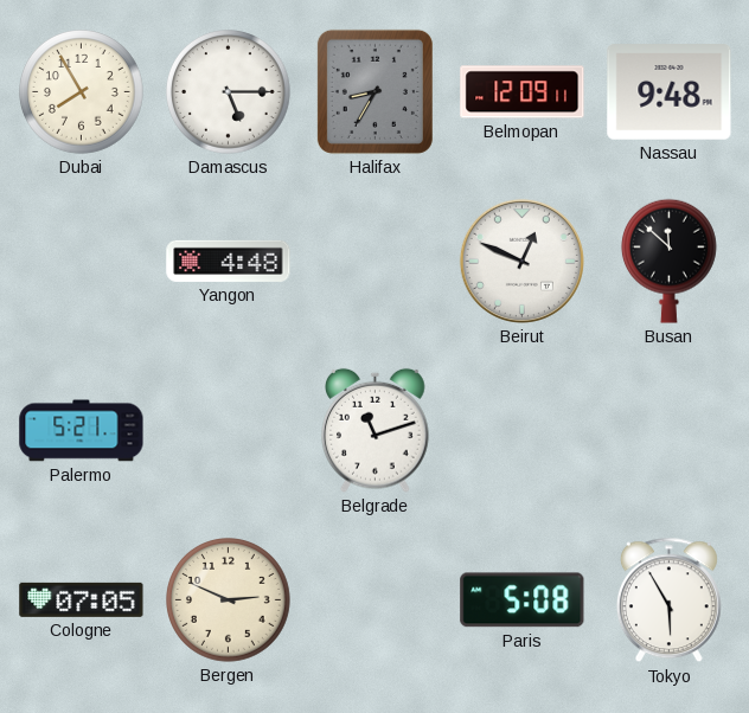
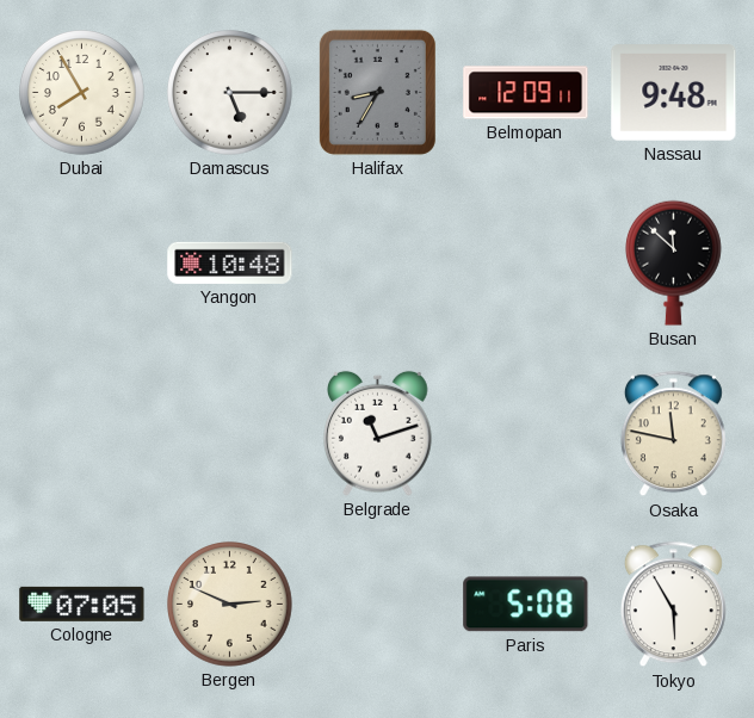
Yangon: 4:48 -> 10:48 (230, 262)
Beirut: 12:49 -> none (521, 261)
Palermo: 5:21 -> none (82, 431)
Osaka: none -> 11:47 (673, 434)
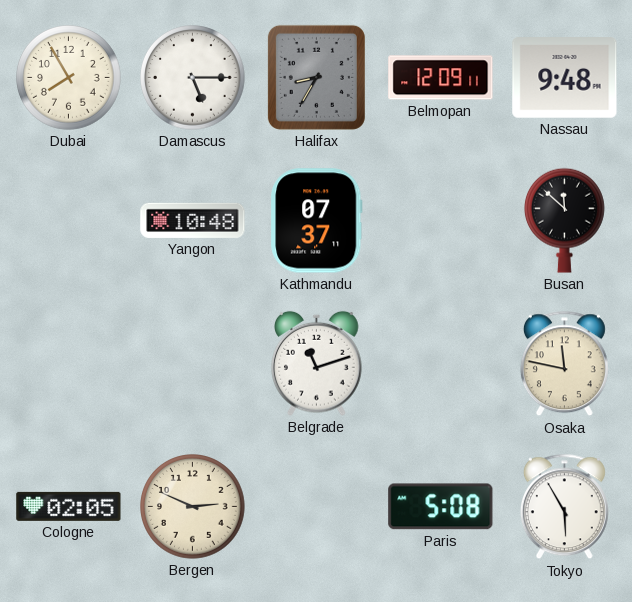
Kathmandu: none -> 07:37 (317, 221)
Cologne: 07:05 -> 02:05 (69, 506)
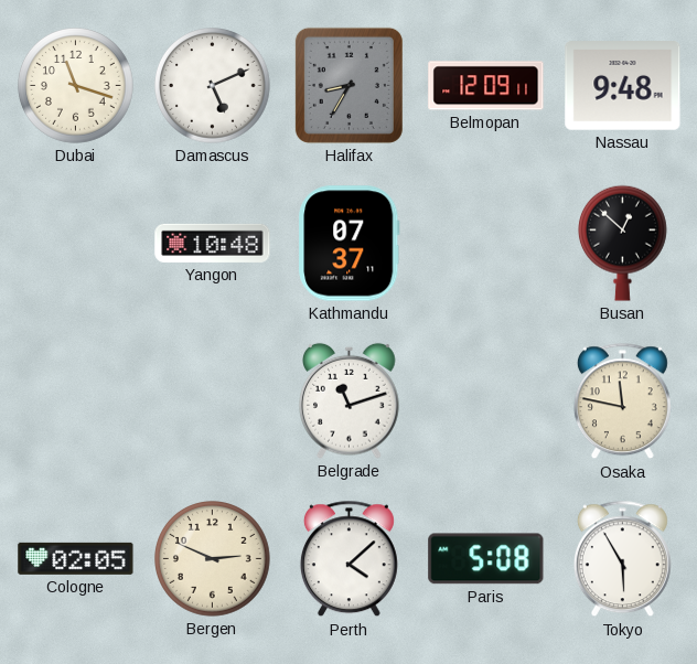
Dubai: 7:55 -> 11:18 (76, 86)
Damascus: 5:15 -> 5:11 (213, 86)
Busan: 11:52 -> 12:52 (622, 243)
Perth: none -> 4:08 (349, 559)
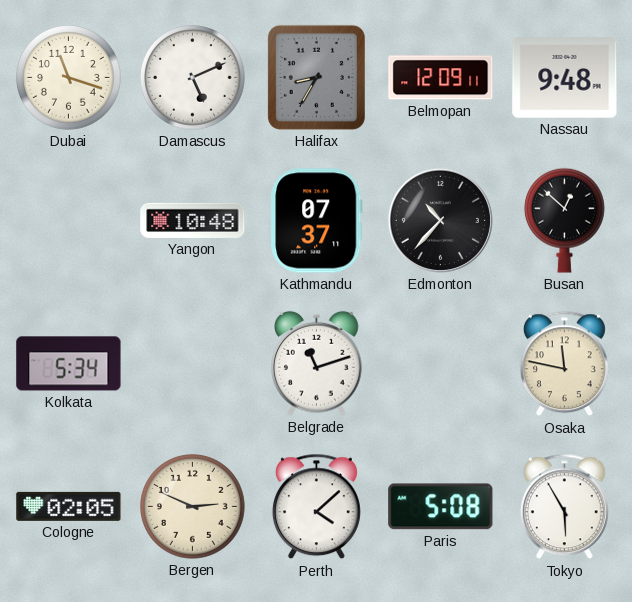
Edmonton: none -> 10:37 (440, 220)
Kolkata: none -> 5:34 (69, 364)
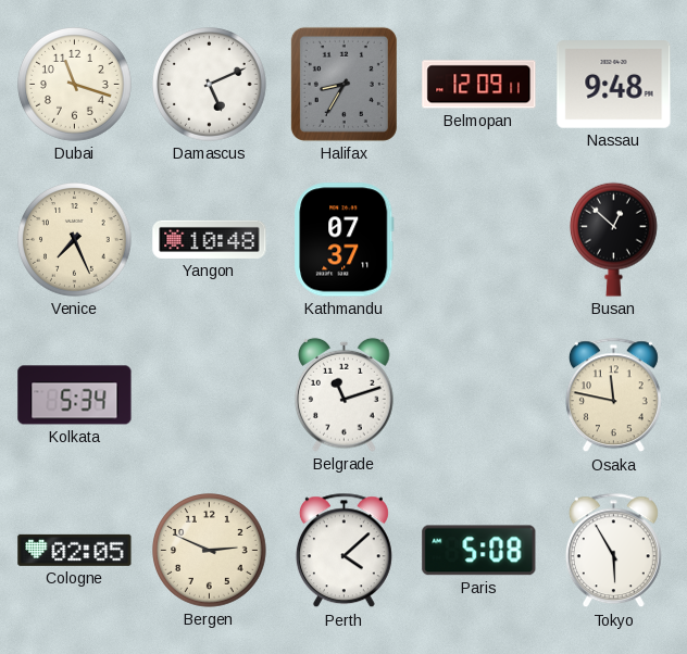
Venice: none -> 7:26 (75, 240)
Edmonton: 10:37 -> none (440, 220)
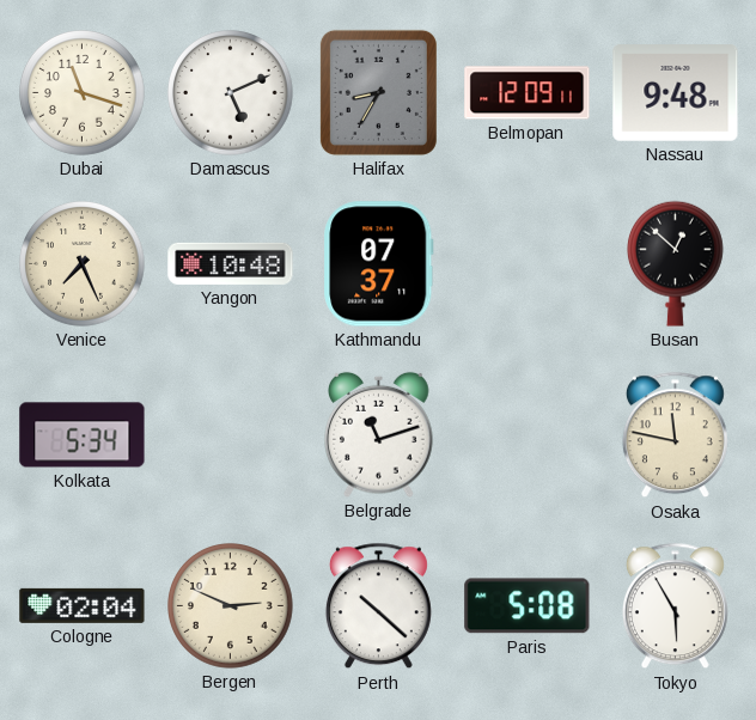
Cologne: 02:05 -> 02:04 (83, 605)
Perth: 4:08 -> 10:22 (378, 606)
